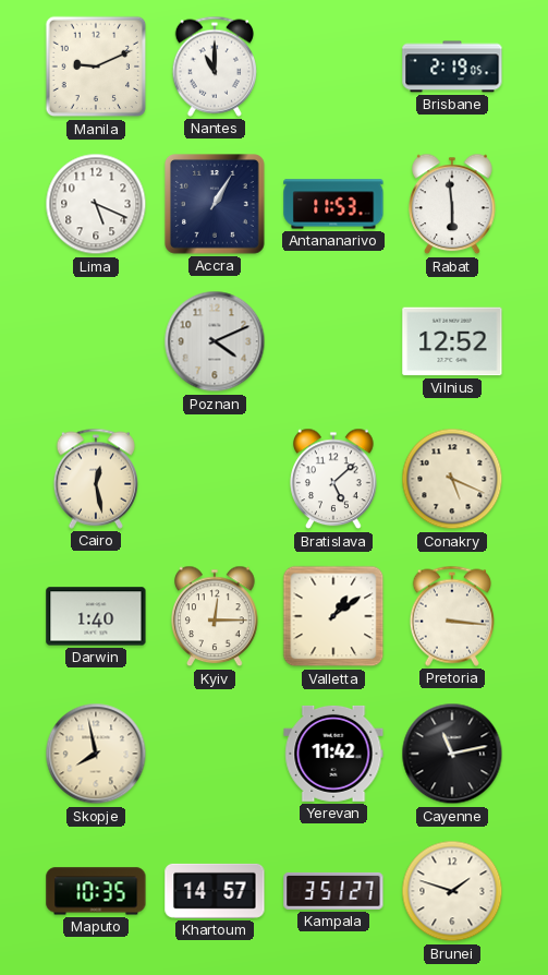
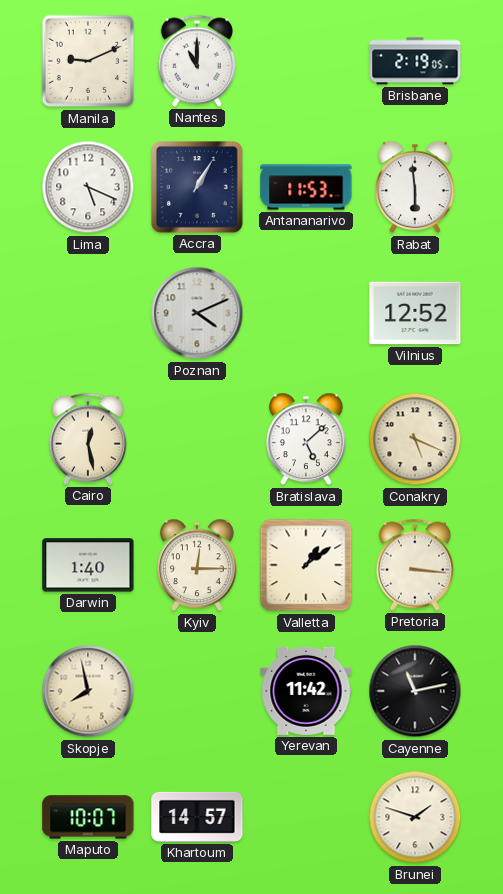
Maputo: 10:35 -> 10:07 (88, 817)
Kampala: 3:51 -> none (333, 891)
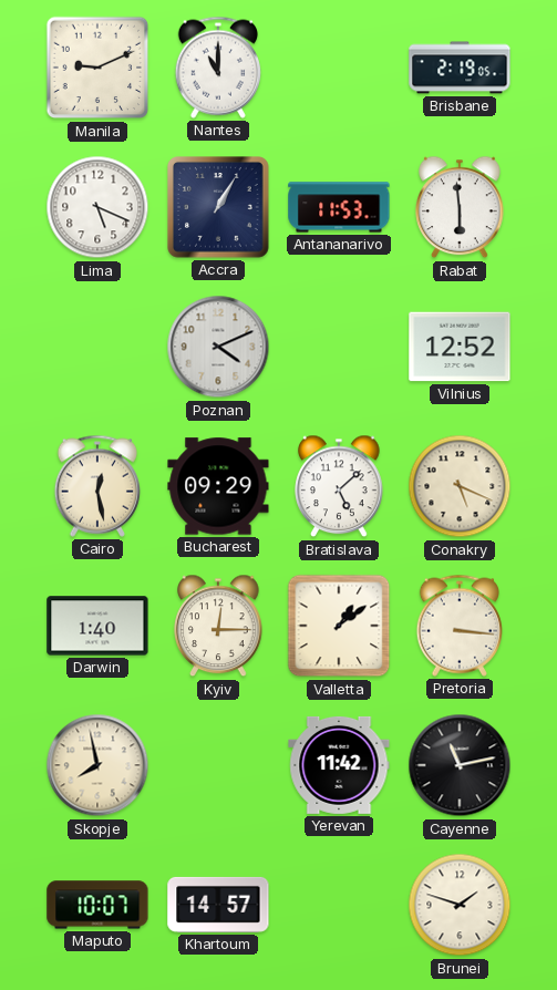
Bucharest: none -> 09:29 (218, 486)
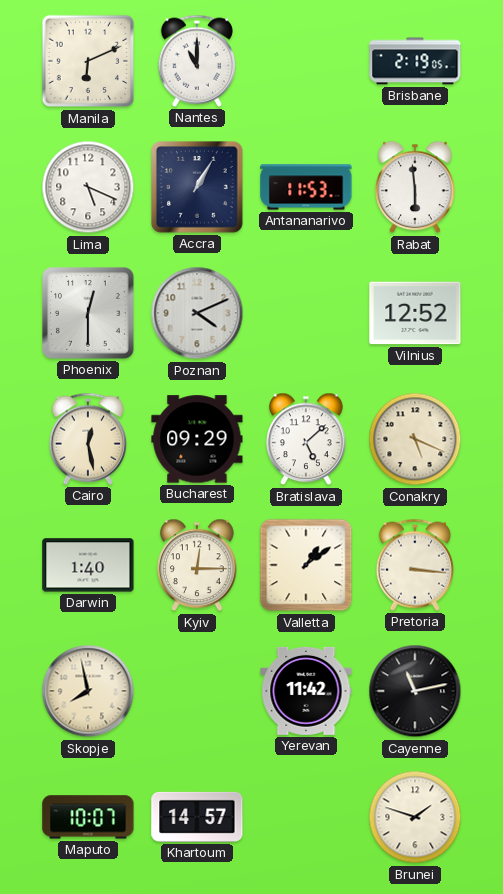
Manila: 9:11 -> 6:11 (88, 61)
Phoenix: none -> 12:30 (89, 314)
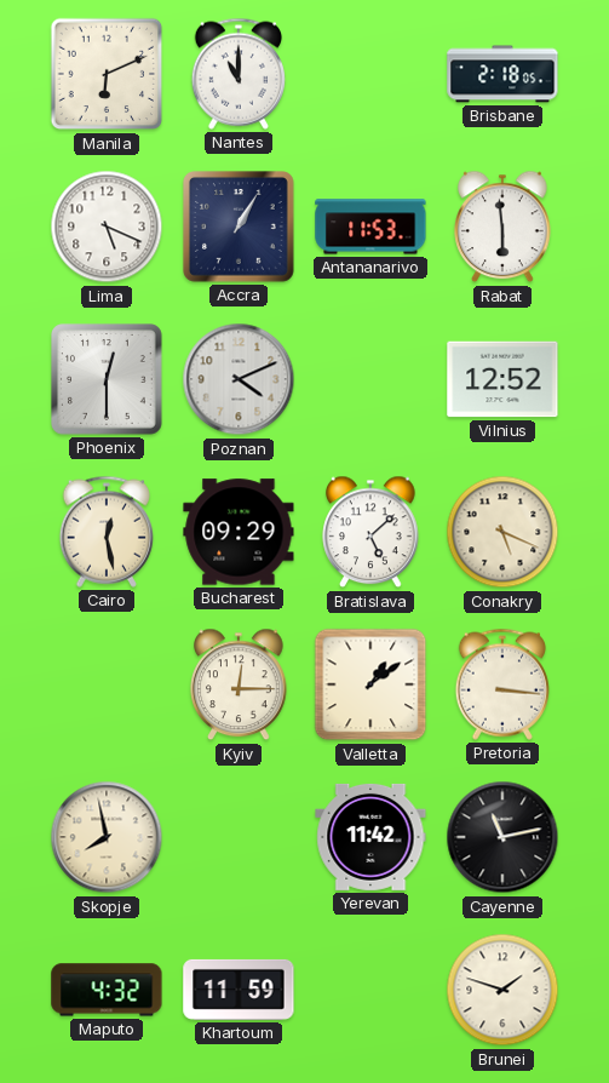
Brisbane: 2:19 -> 2:18 (502, 74)
Darwin: 1:40 -> none (88, 565)
Maputo: 10:07 -> 4:32 (107, 990)
Khartoum: 14:57 -> 11:59 (239, 990)
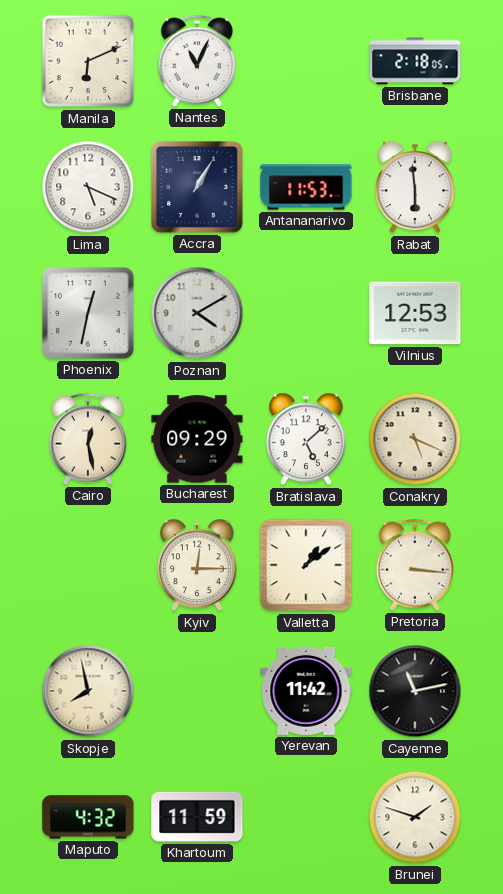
Nantes: 11:00 -> 11:04 (196, 61)
Phoenix: 12:30 -> 12:32 (89, 314)
Poznan: 4:11 -> 4:10 (197, 313)
Vilnius: 12:52 -> 12:53 (415, 313)
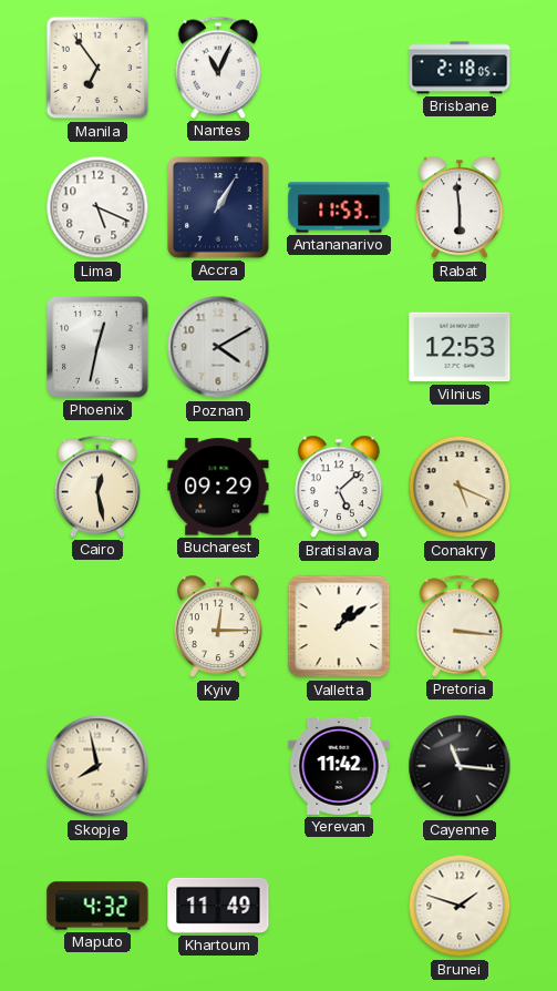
Manila: 6:11 -> 6:54 (97, 68)
Cayenne: 11:13 -> 11:16 (460, 766)
Khartoum: 11:59 -> 11:49 (218, 906)
